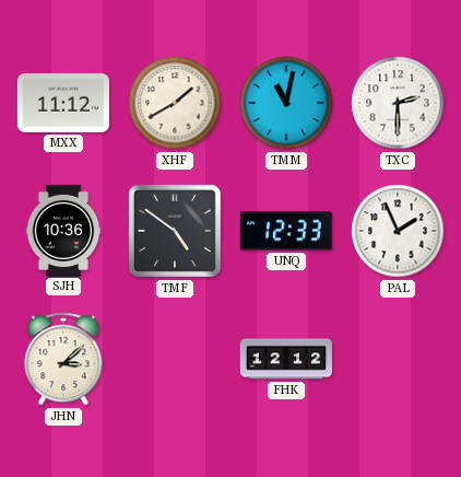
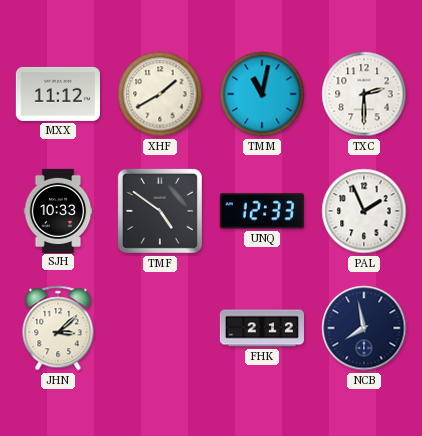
SJH: 10:36 -> 10:33 (58, 210)
FHK: 12:12 -> 2:12 (261, 328)
NCB: none -> 7:58 (364, 328)
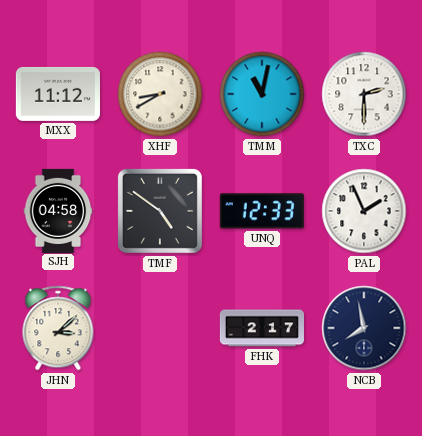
XHF: 1:40 -> 8:40 (160, 94)
SJH: 10:33 -> 04:58 (58, 210)
FHK: 2:12 -> 2:17 (261, 328)
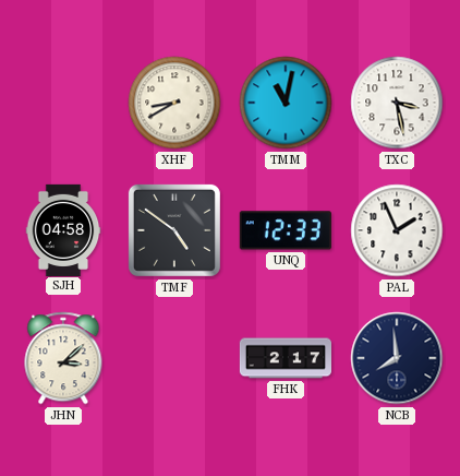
MXX: 11:12 -> none (58, 94)
TXC: 2:30 -> 3:28 (397, 103)
NCB: 7:58 -> 7:59 (397, 358)
